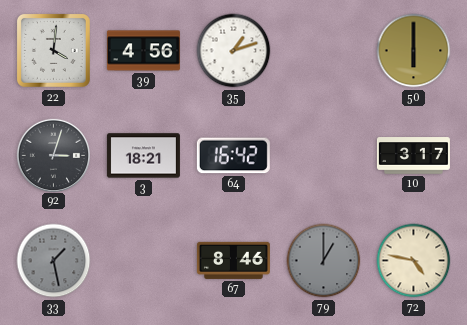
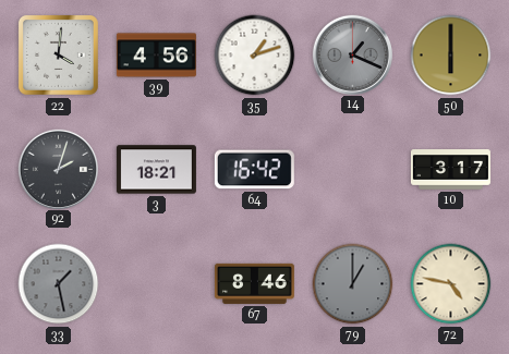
14: none -> 1:19 (352, 54)
92: 3:03 -> 2:03 (58, 169)
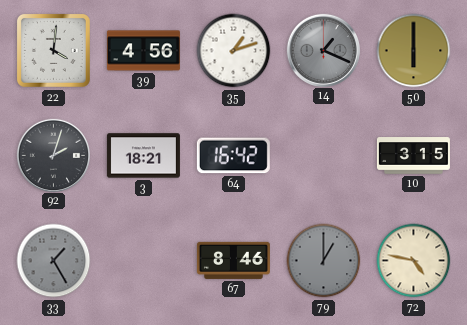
10: 3:17 -> 3:15 (413, 156)
33: 1:28 -> 1:25 (54, 261)
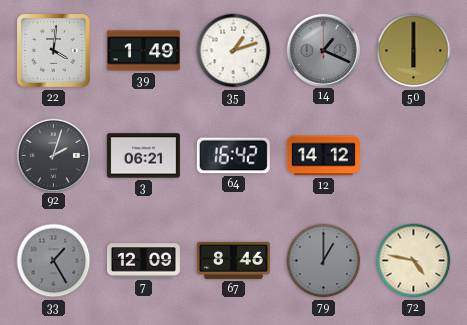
39: 4:56 -> 1:49 (143, 51)
3: 18:21 -> 06:21 (143, 156)
12: none -> 14:12 (323, 156)
10: 3:15 -> none (413, 156)
7: none -> 12:09 (143, 261)
